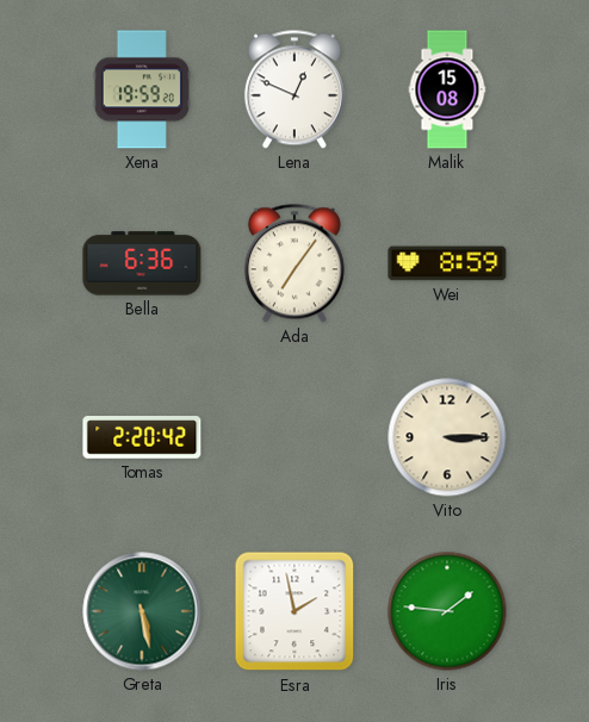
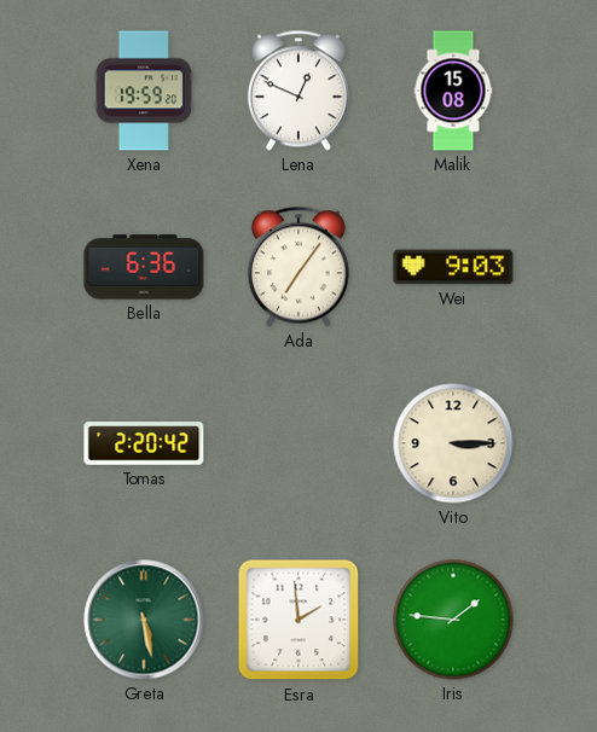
Wei: 8:59 -> 9:03 (453, 267)
Esra: 1:58 -> 1:59 (298, 620)
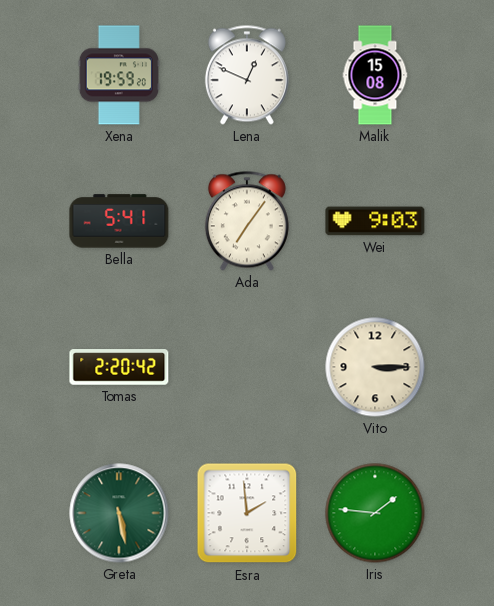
Bella: 6:36 -> 5:41 (119, 221)
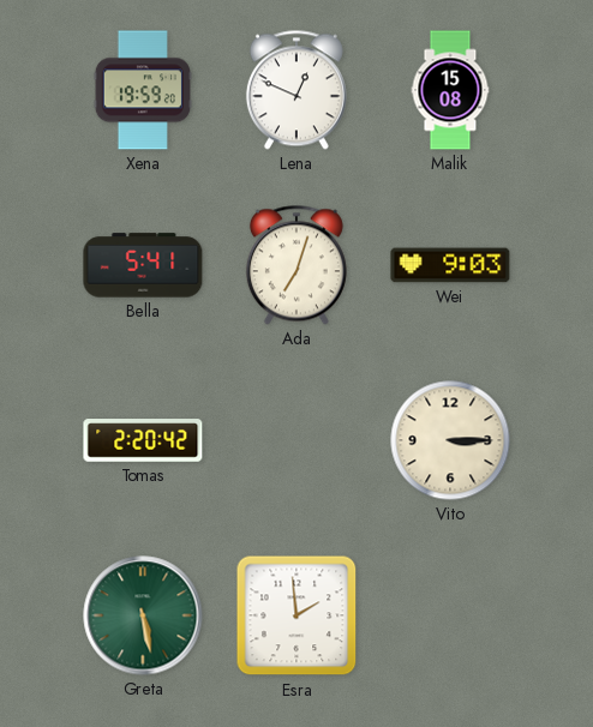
Ada: 7:06 -> 7:03 (296, 265)
Iris: 1:46 -> none (375, 513)
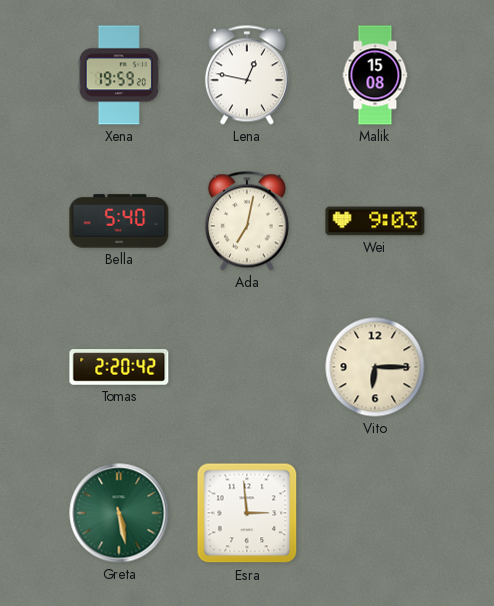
Lena: 12:49 -> 12:47 (247, 75)
Bella: 5:41 -> 5:40 (119, 221)
Ada: 7:03 -> 7:02 (247, 221)
Vito: 3:15 -> 6:15 (375, 367)
Esra: 1:59 -> 2:59 (247, 513)
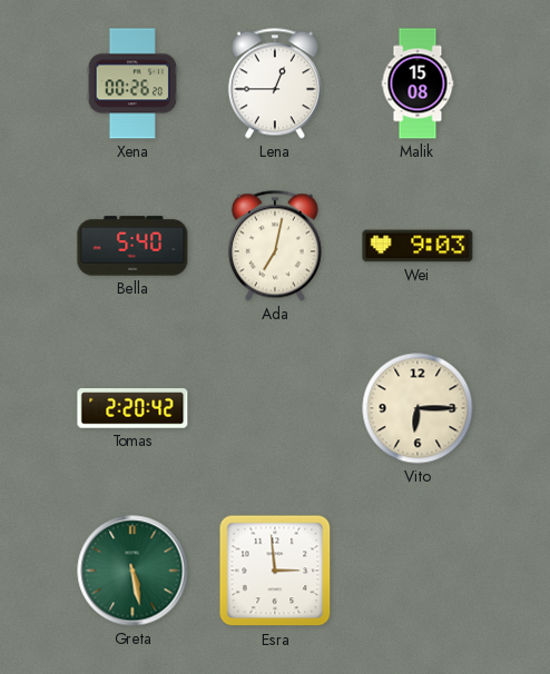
Xena: 19:59 -> 00:26 (131, 83)
Lena: 12:47 -> 12:45 (275, 83)
